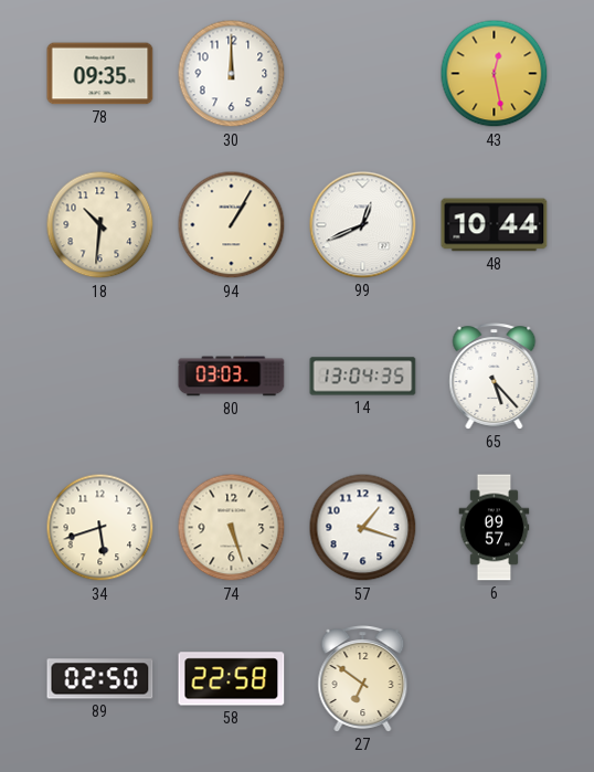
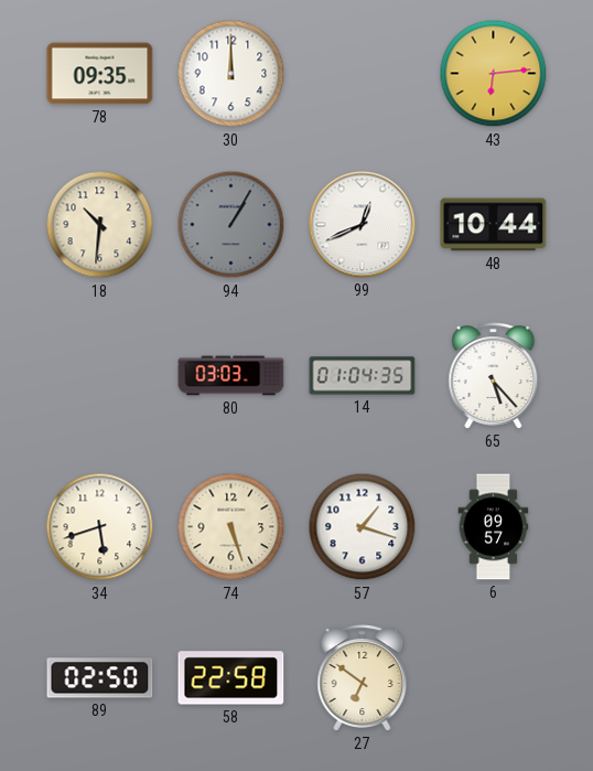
43: 12:28 -> 6:14 (494, 74)
94 dial: cream -> grey (231, 225)
14: 13:04 -> 01:04 (363, 376)
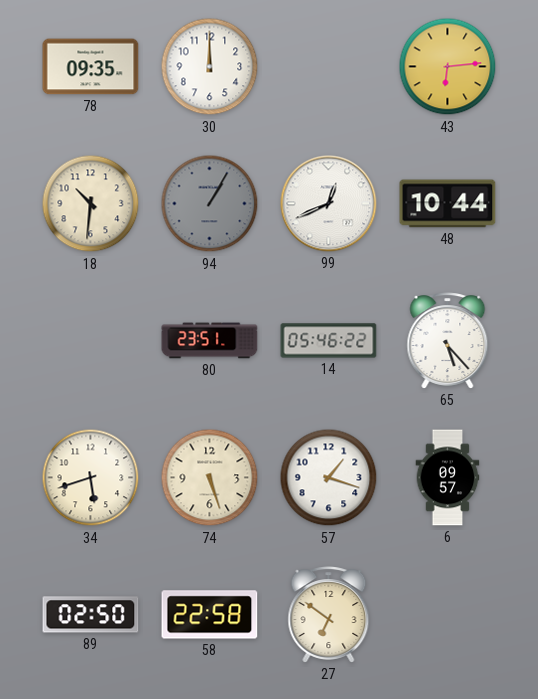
80: 03:03 -> 23:51 (210, 341)
14: 01:04 -> 05:46 (329, 341)
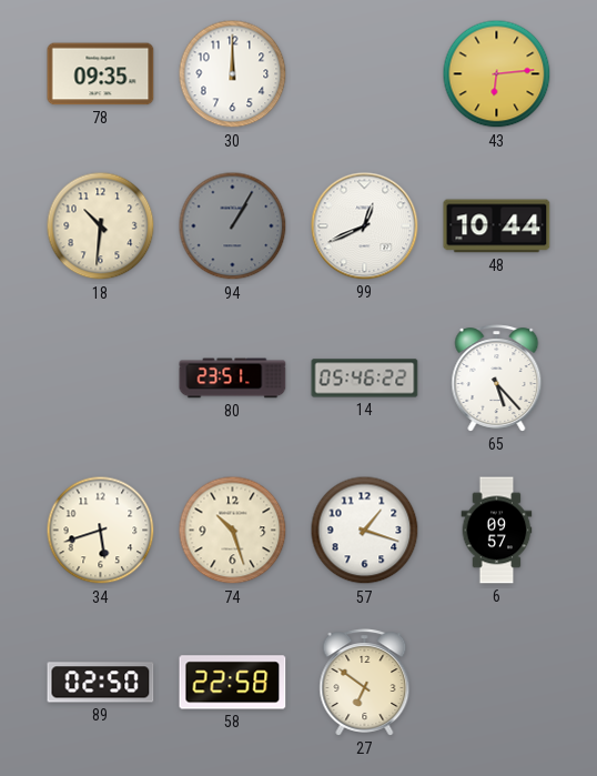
74: 5:27 -> 10:27 (233, 531)
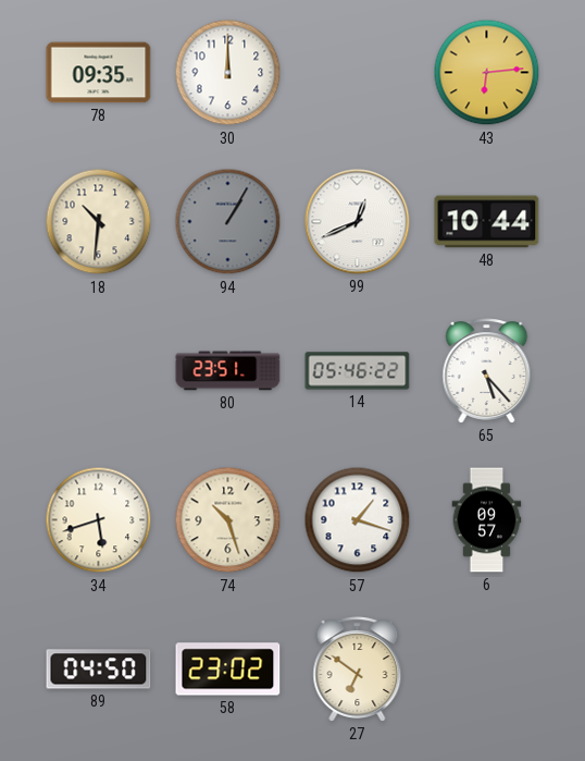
89: 02:50 -> 04:50 (99, 670)
58: 22:58 -> 23:02 (228, 670)
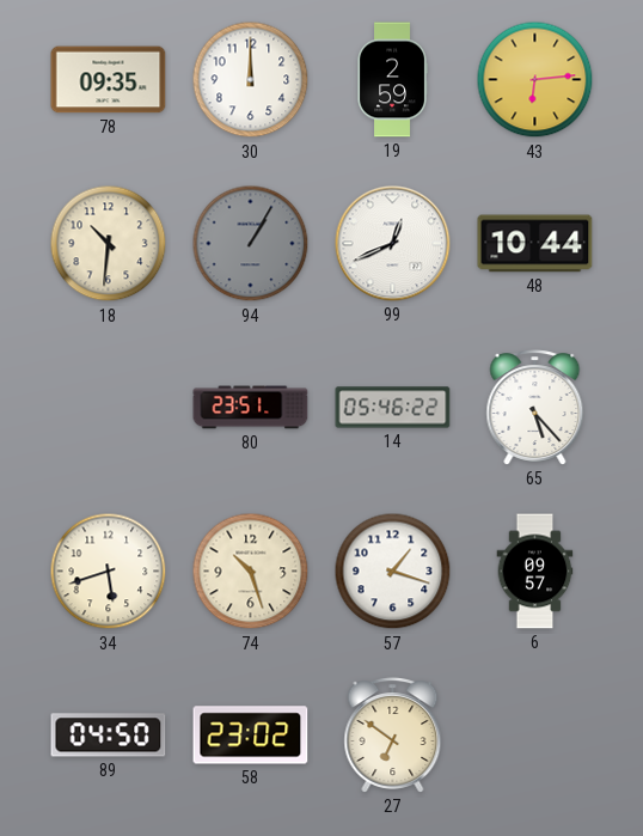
19: none -> 2:59 (392, 80)
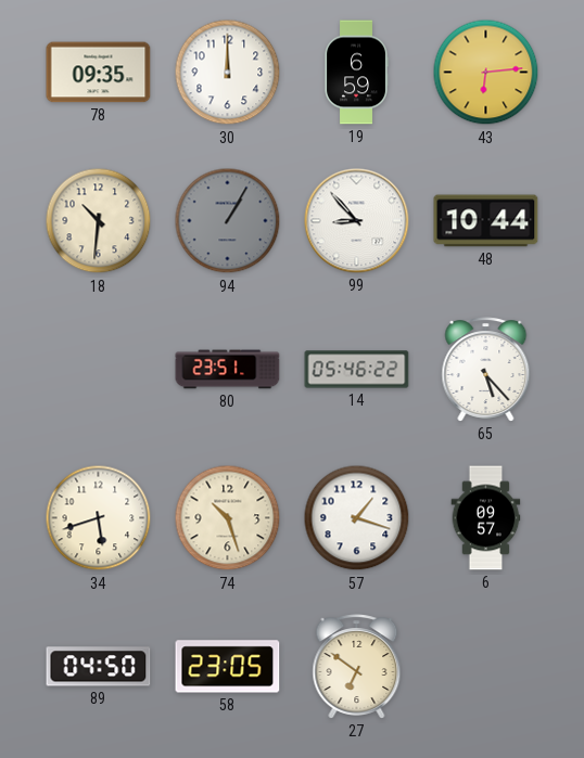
19: 2:59 -> 6:59 (356, 73)
99: 12:41 -> 8:53 (357, 221)
58: 23:02 -> 23:05 (228, 667)
